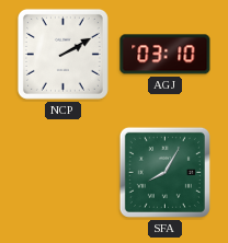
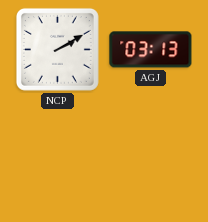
AGJ: 03:10 -> 03:13 (151, 50)
SFA: 8:05 -> none (164, 172)
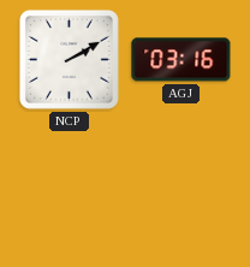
AGJ: 03:13 -> 03:16 (181, 60)
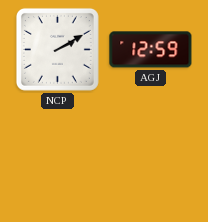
AGJ: 03:16 -> 12:59 (151, 50)
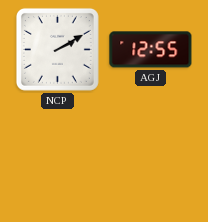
AGJ: 12:59 -> 12:55 (151, 50)
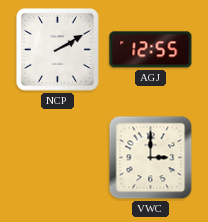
VWC: none -> 3:00 (151, 158)
